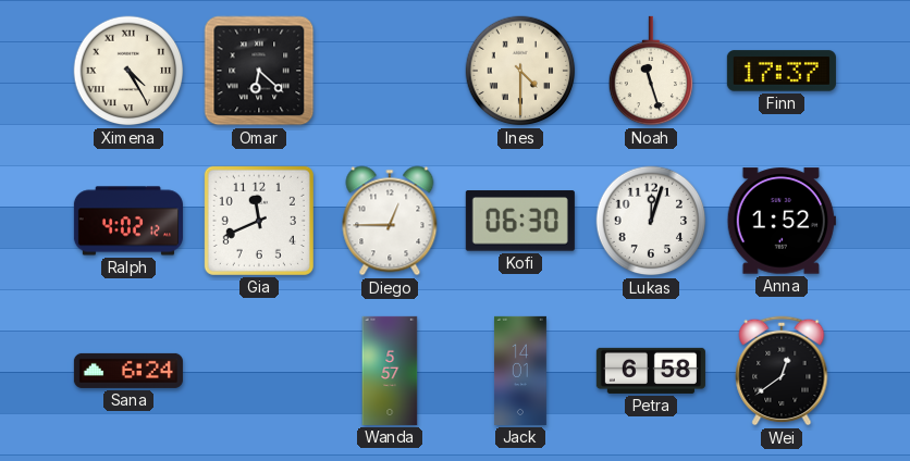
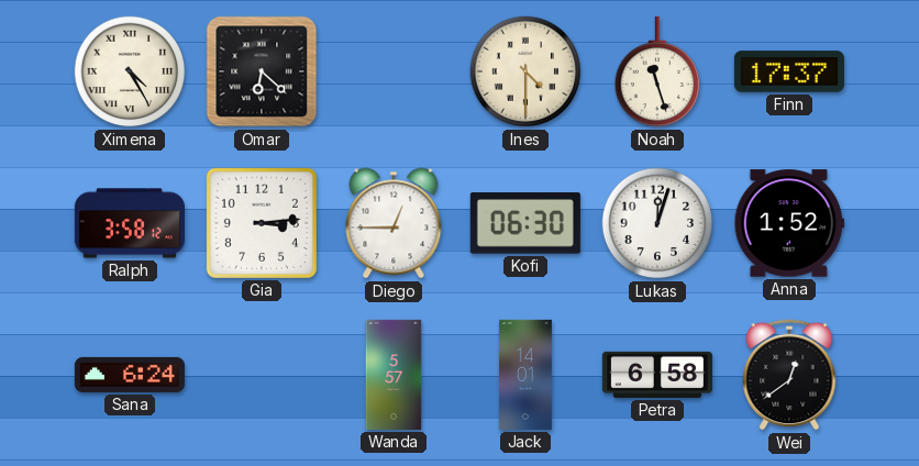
Ralph: 4:02 -> 3:58 (130, 223)
Gia: 11:41 -> 3:14 (262, 223)
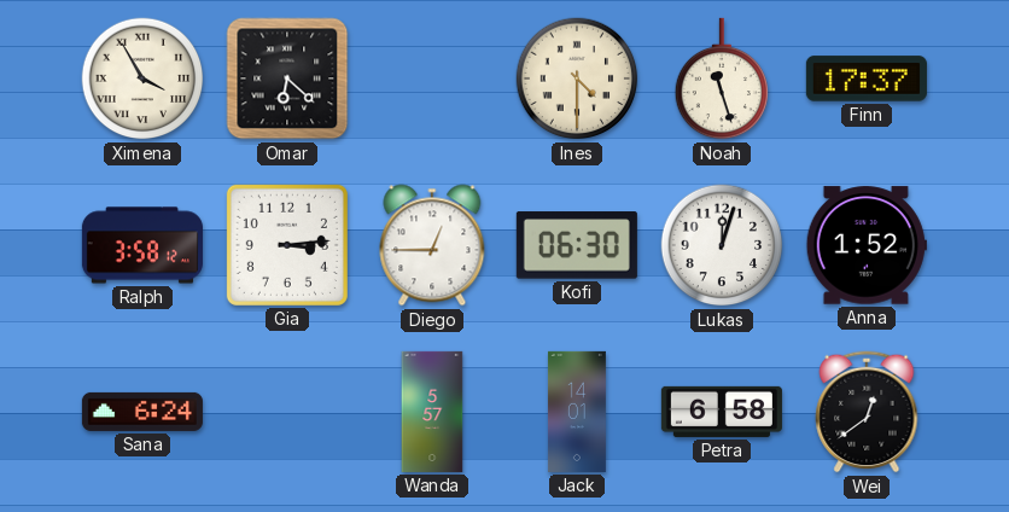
Ximena: 4:25 -> 3:55 (142, 78)
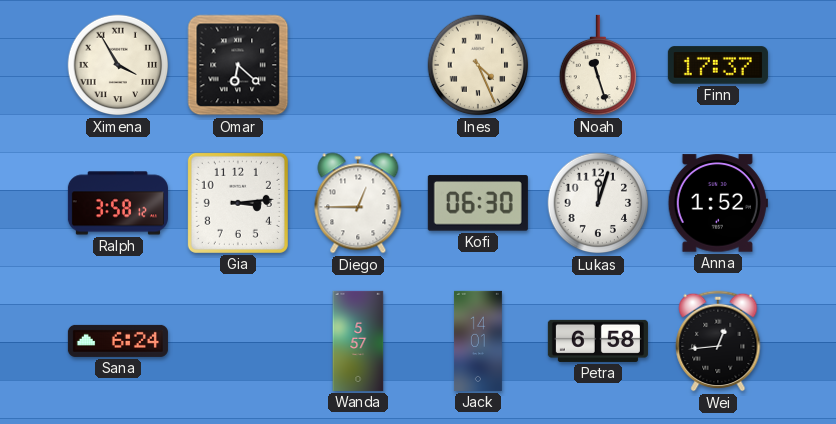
Ines: 4:30 -> 4:26 (478, 65)
Wei: 12:39 -> 12:44 (718, 341)
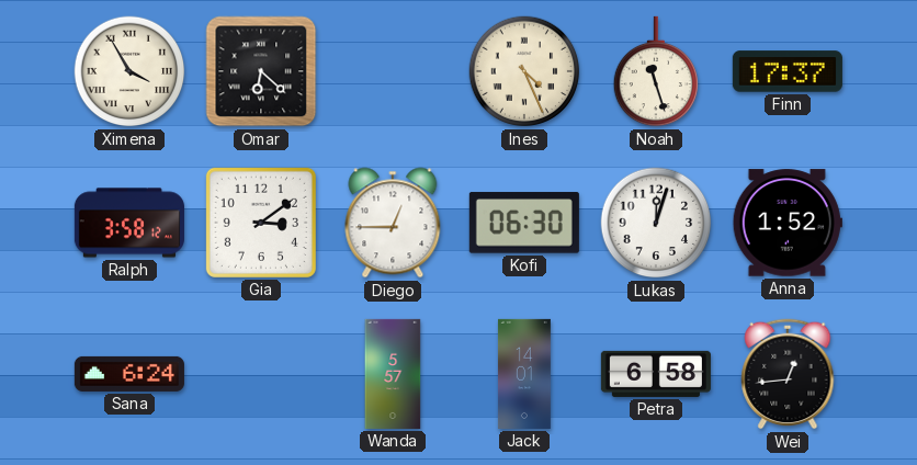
Gia: 3:14 -> 3:09 (261, 223)
